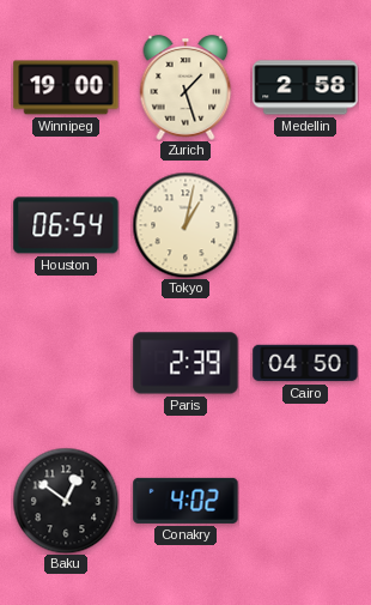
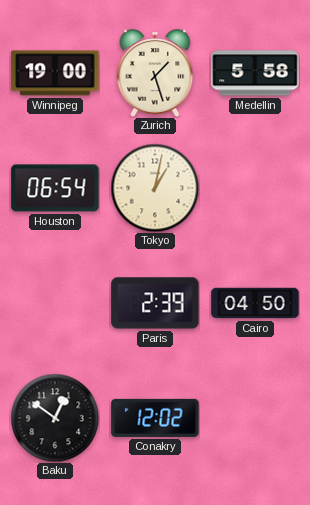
Medellin: 2:58 -> 5:58 (255, 73)
Conakry: 4:02 -> 12:02 (155, 418)
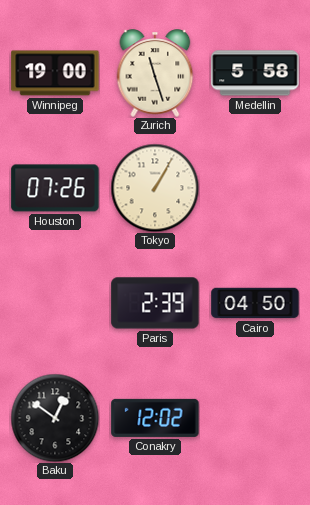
Zurich: 1:27 -> 11:27 (155, 73)
Houston: 06:54 -> 07:26 (55, 188)
Tokyo: 1:02 -> 1:05 (155, 188)
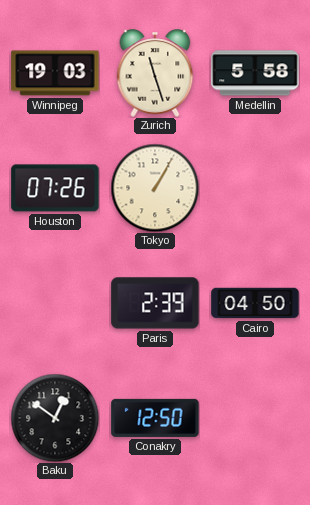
Winnipeg: 19:00 -> 19:03 (55, 73)
Conakry: 12:02 -> 12:50 (155, 418)
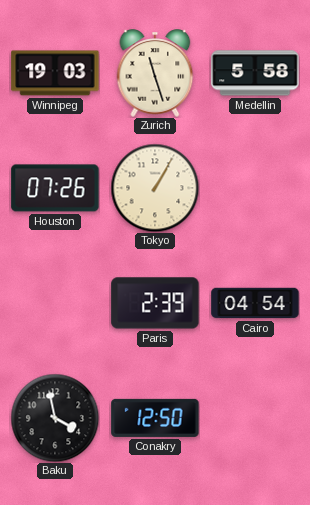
Cairo: 04:50 -> 04:54 (255, 303)
Baku: 12:51 -> 3:58 (55, 418)
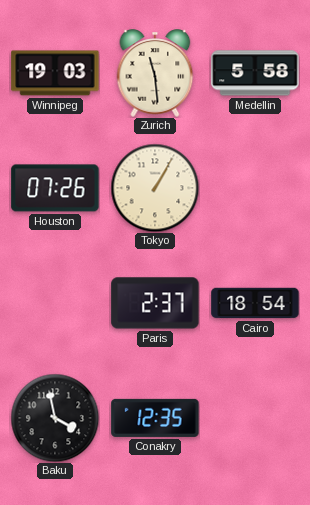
Zurich: 11:27 -> 11:29 (155, 73)
Paris: 2:39 -> 2:37 (155, 303)
Cairo: 04:54 -> 18:54 (255, 303)
Conakry: 12:50 -> 12:35 (155, 418)
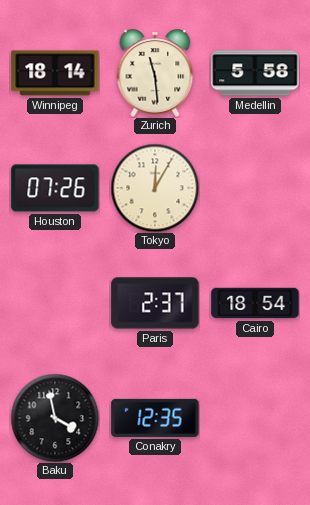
Winnipeg: 19:03 -> 18:14 (55, 73)
Tokyo: 1:05 -> 12:05 (155, 188)
